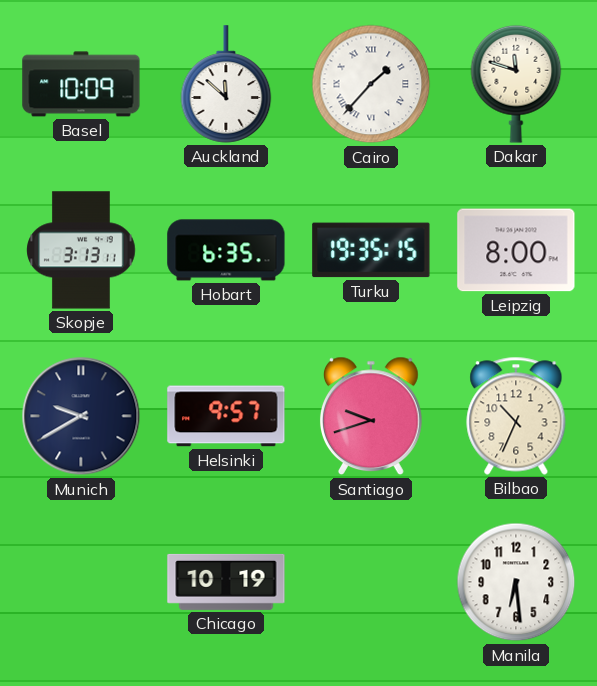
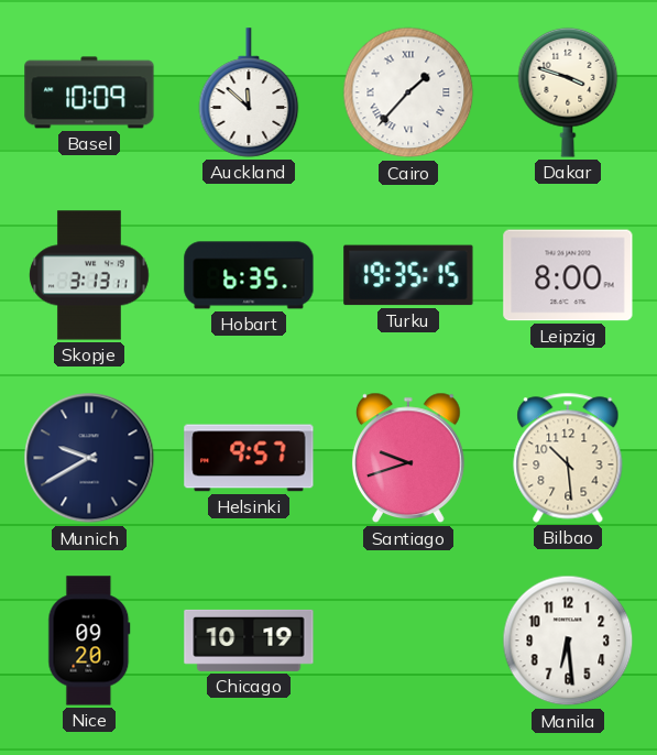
Dakar: 11:48 -> 3:48 (568, 92)
Bilbao: 10:34 -> 10:29 (568, 458)
Nice: none -> 09:20 (89, 641)
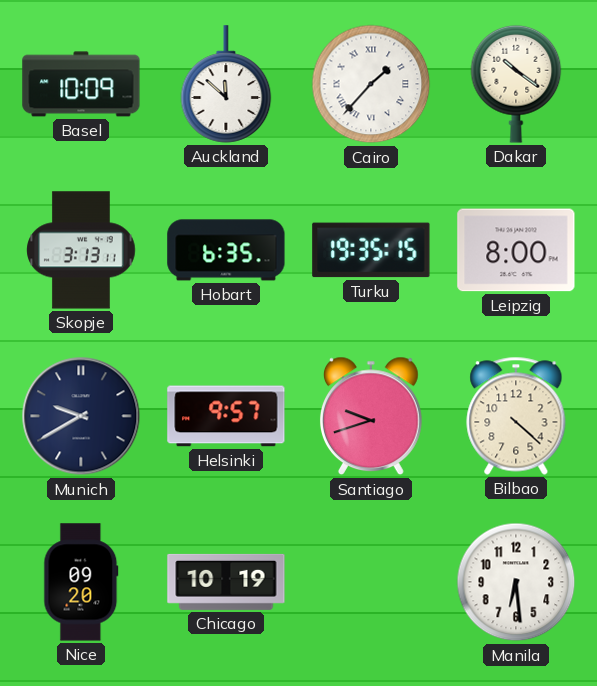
Dakar: 3:48 -> 10:21 (516, 84)
Bilbao: 10:29 -> 4:22 (516, 416)
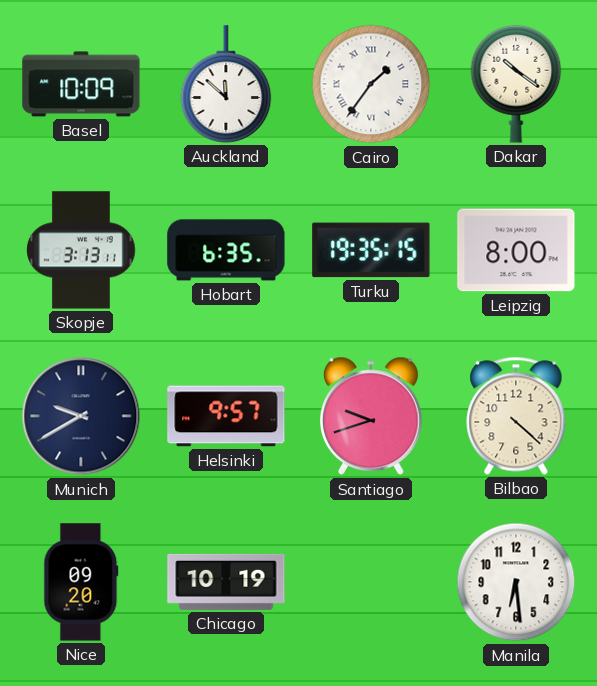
Cairo: 1:37 -> 1:36 (371, 84)
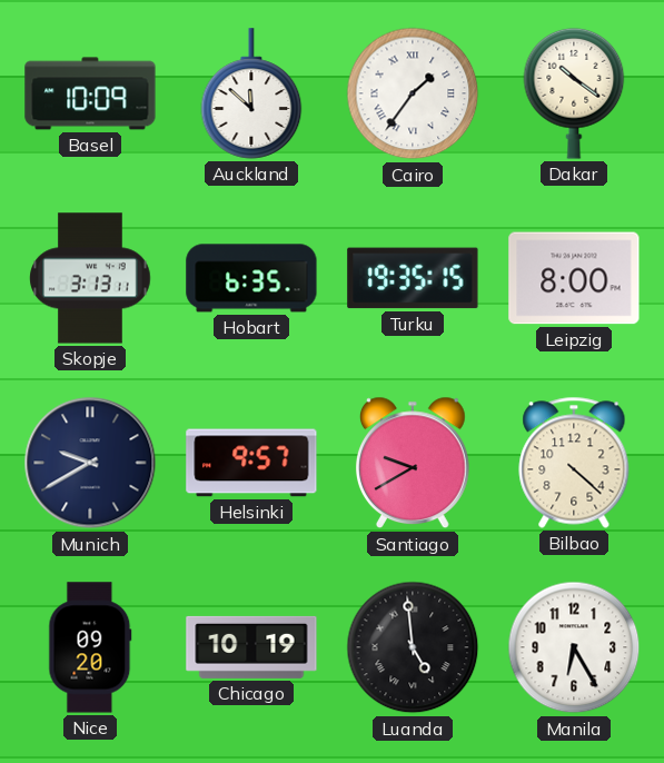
Santiago: 9:42 -> 9:40 (413, 463)
Luanda: none -> 4:59 (413, 647)
Manila: 6:29 -> 6:25 (574, 647)
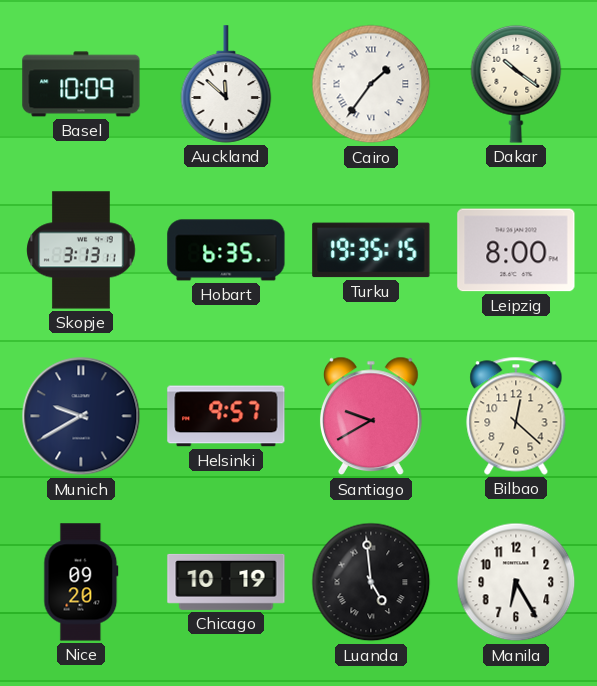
Bilbao: 4:22 -> 12:22 (516, 416)
